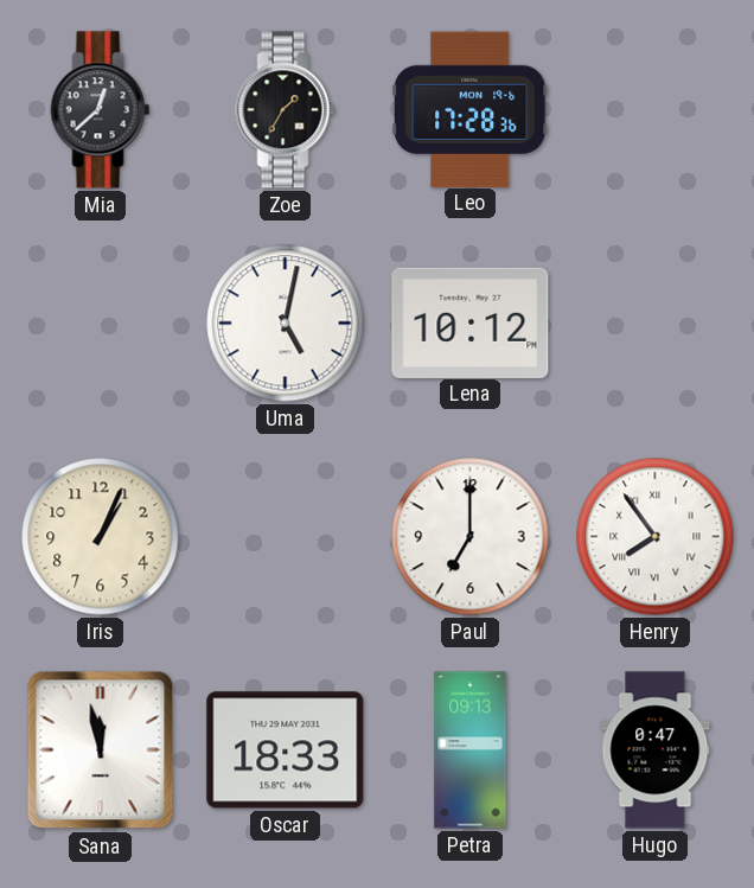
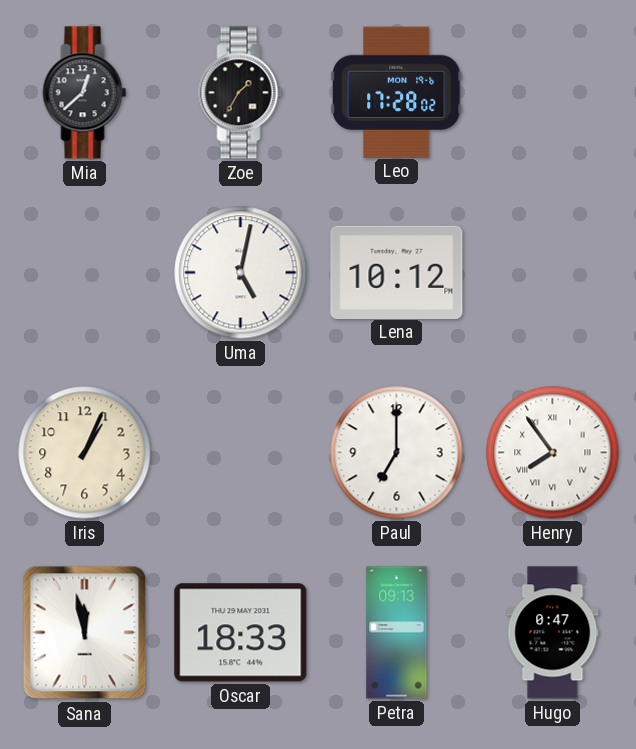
Leo: 17:28:36 -> 17:28:02 (396, 92)
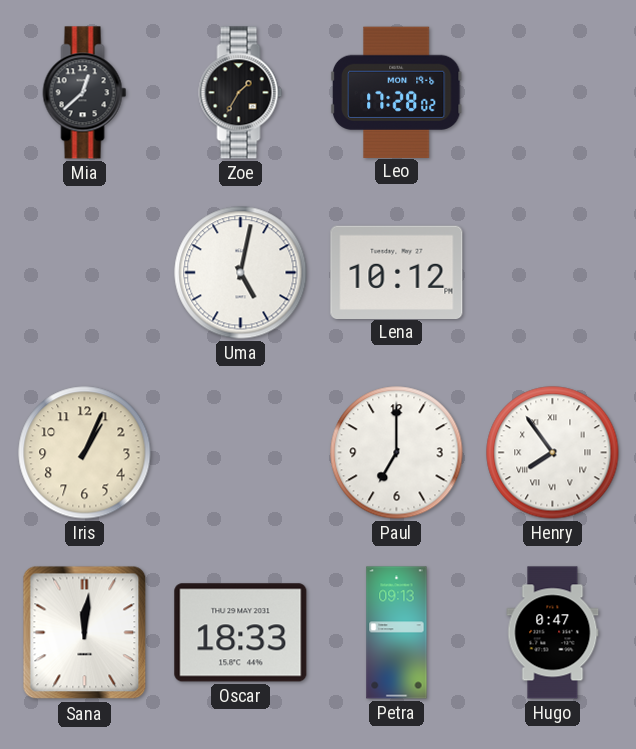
Sana: 11:58 -> 12:01 (85, 633)
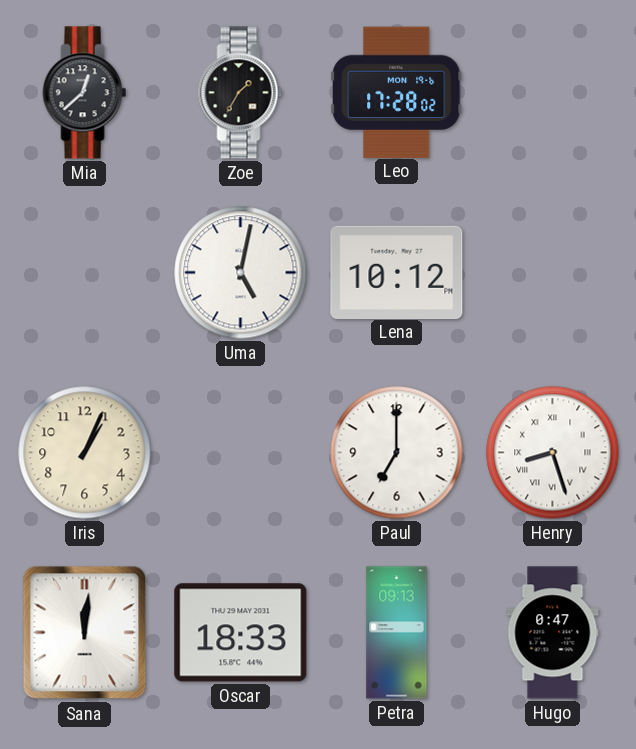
Henry: 7:54 -> 8:27 (553, 453)
